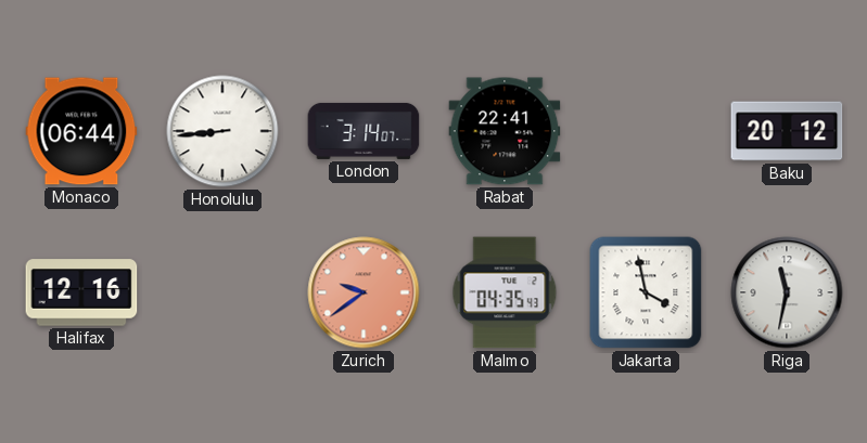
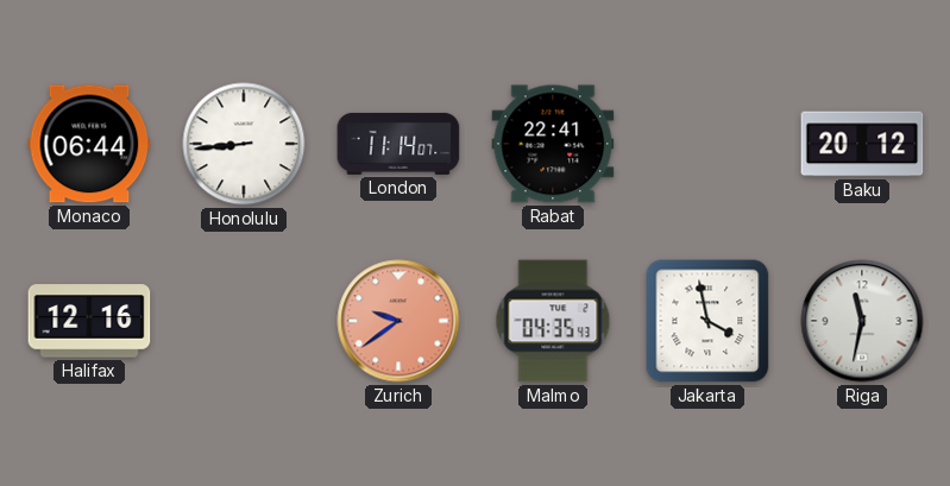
London: 3:14 -> 11:14 (398, 144)
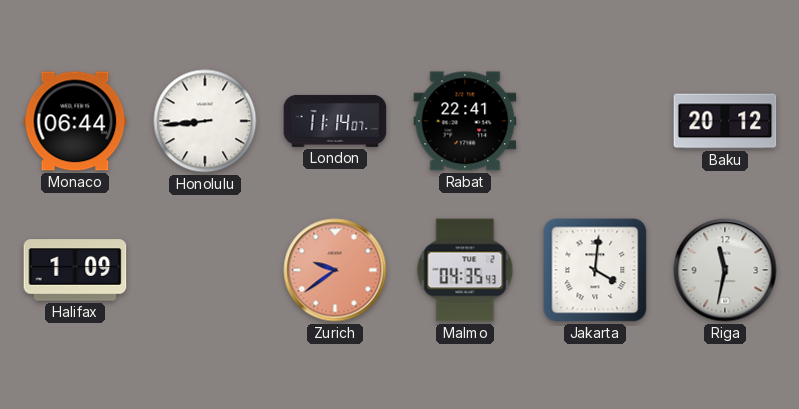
Halifax: 12:16 -> 1:09 (75, 270)
Jakarta: 3:58 -> 4:01 (595, 270)
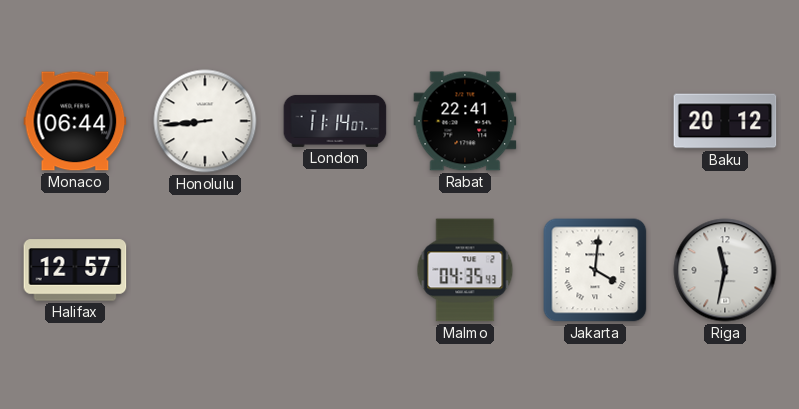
Halifax: 1:09 -> 12:57 (75, 270)
Zurich: 9:39 -> none (335, 270)
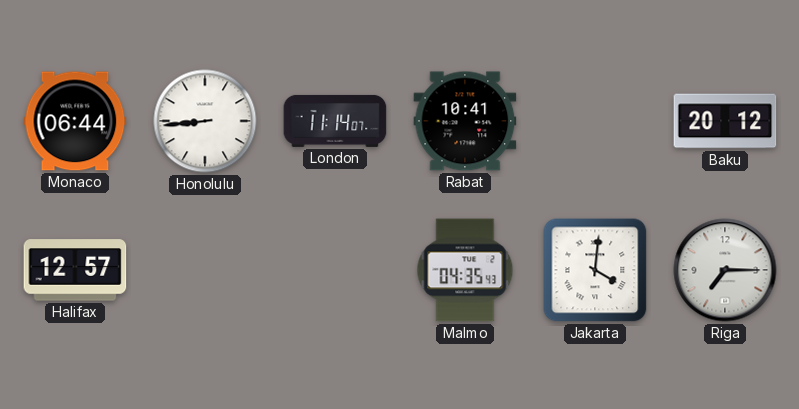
Rabat: 22:41 -> 10:41 (465, 121)
Riga: 11:32 -> 7:15 (725, 270)
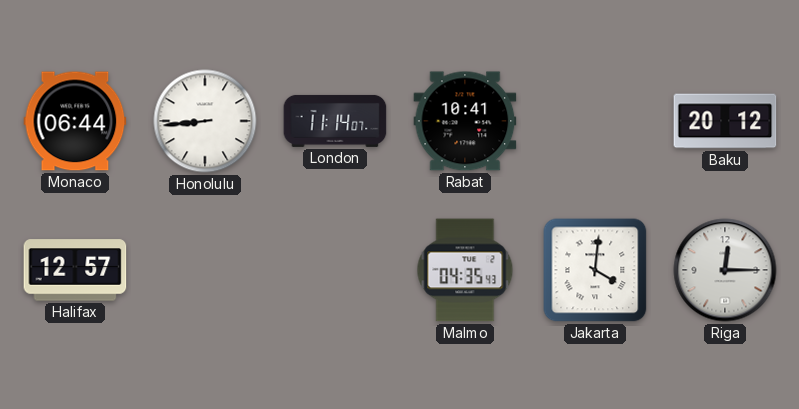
Riga: 7:15 -> 12:15 (725, 270)
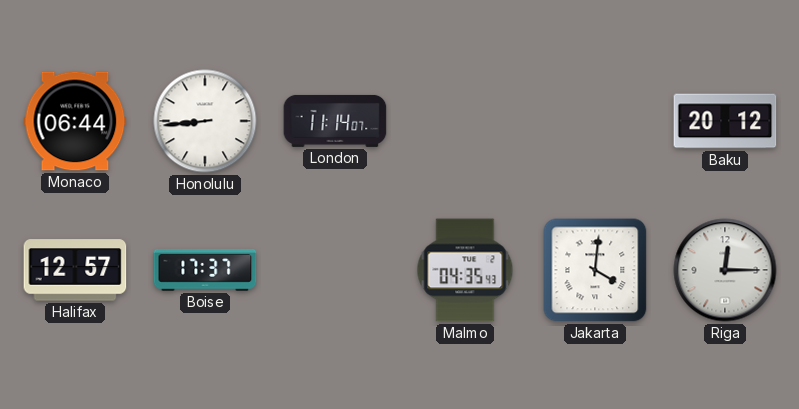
Rabat: 10:41 -> none (465, 121)
Boise: none -> 17:37 (205, 271)
